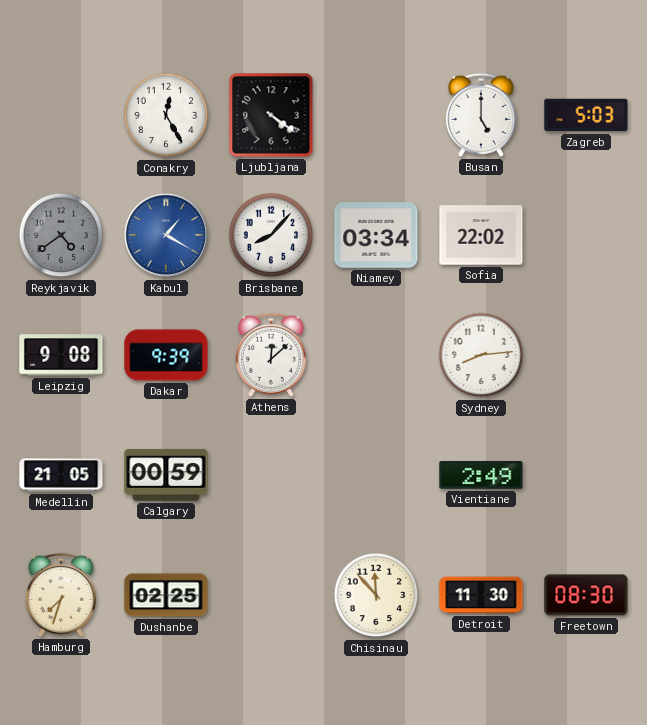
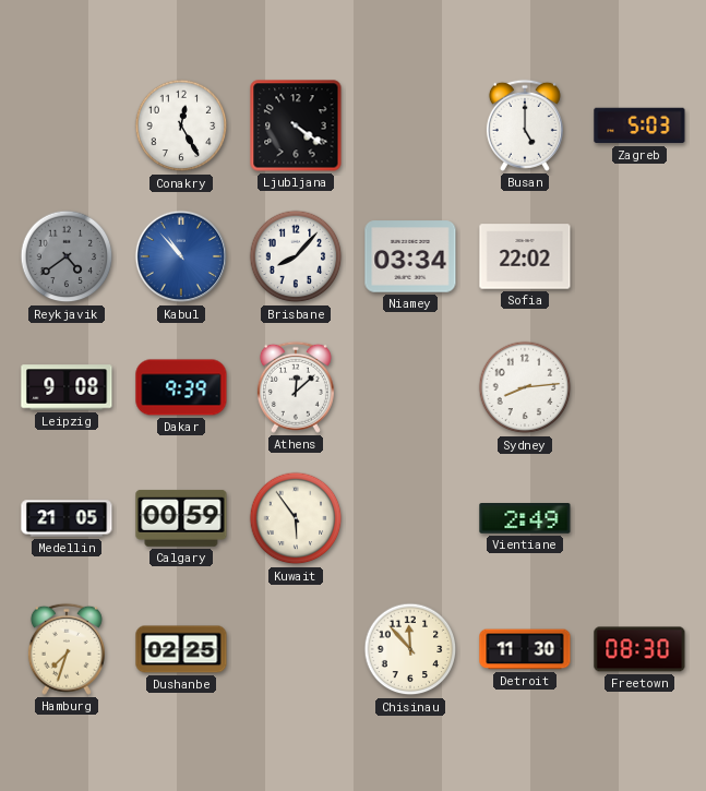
Kabul: 1:20 -> 10:53 (181, 256)
Kuwait: none -> 5:54 (296, 518)
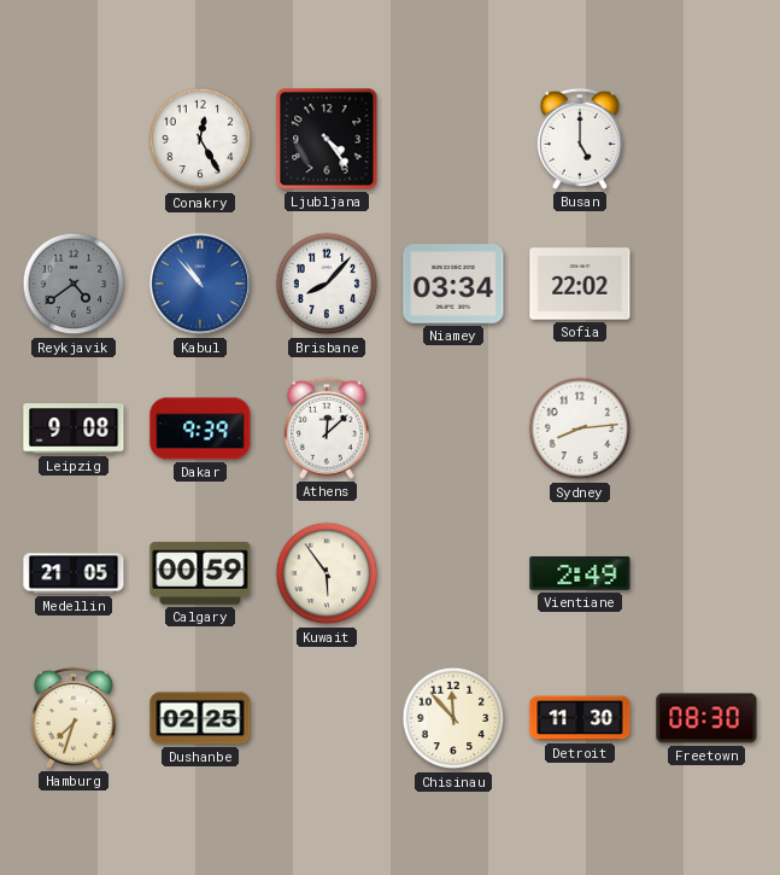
Ljubljana: 4:21 -> 4:24 (327, 139)
Zagreb: 5:03 -> none (639, 125)
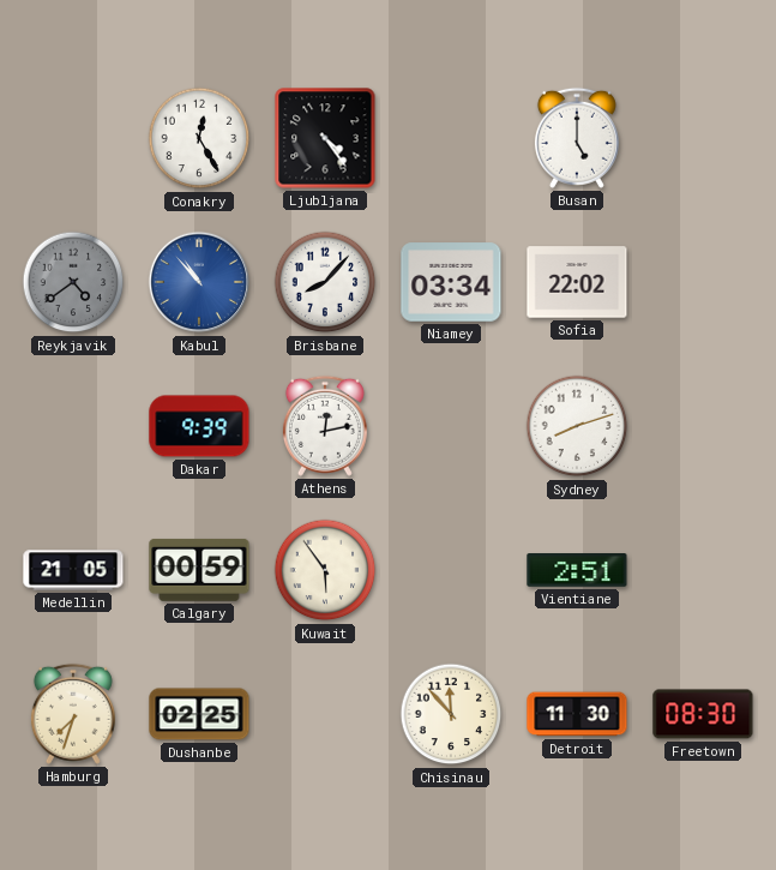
Leipzig: 9:08 -> none (74, 428)
Athens: 12:08 -> 12:13 (325, 426)
Sydney: 8:14 -> 8:12 (577, 426)
Vientiane: 2:49 -> 2:51 (577, 571)
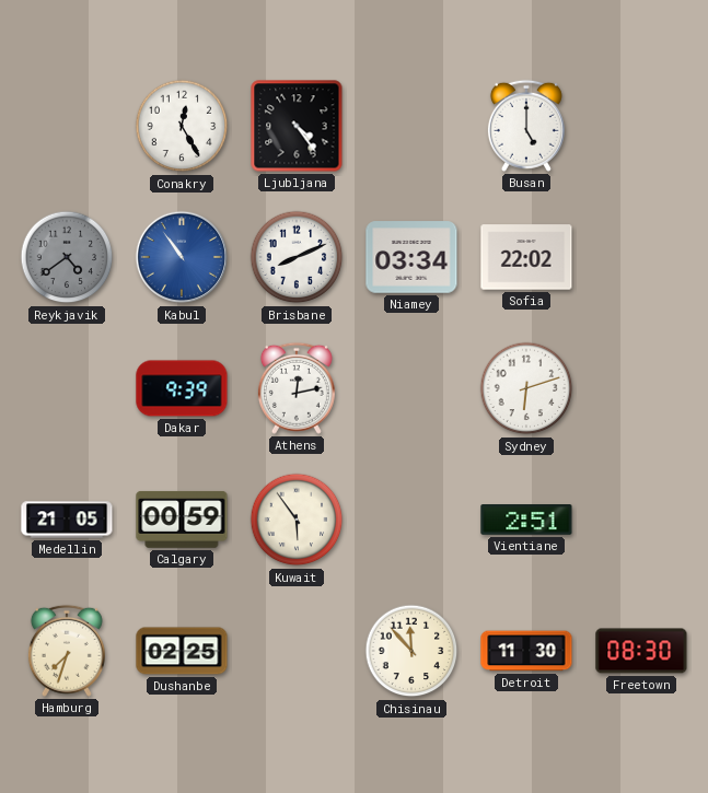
Kabul: 10:53 -> 10:54 (182, 257)
Brisbane: 8:07 -> 8:11 (297, 257)
Sydney: 8:12 -> 6:12 (526, 388)
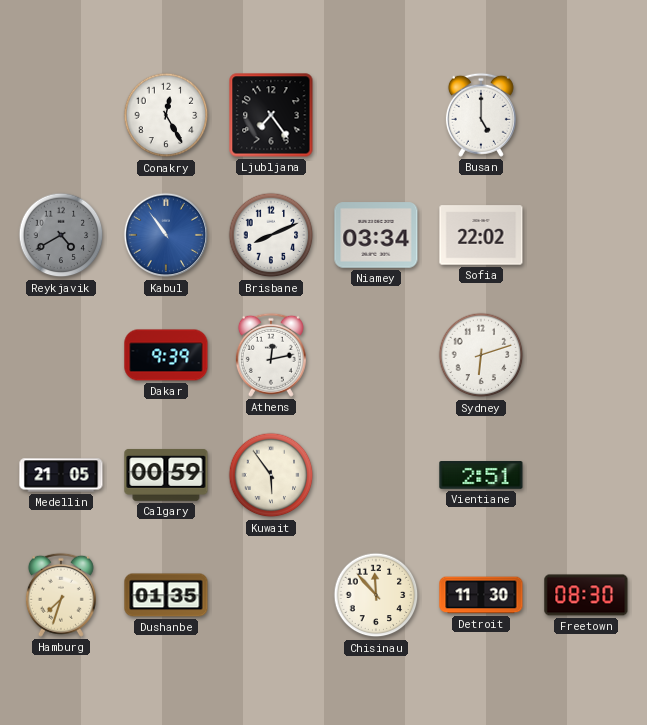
Ljubljana: 4:24 -> 7:24 (271, 115)
Reykjavik: 4:39 -> 4:40 (61, 235)
Dushanbe: 02:25 -> 01:35 (166, 595)
